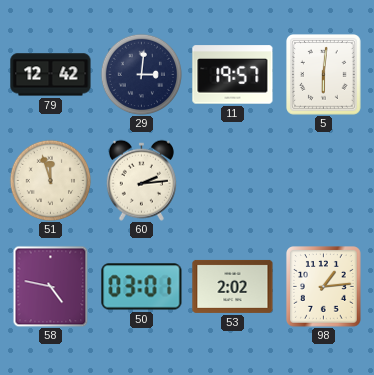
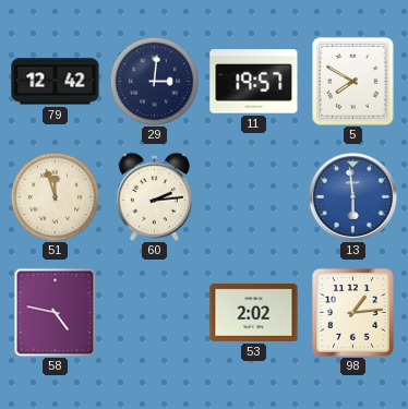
5: 6:01 -> 7:50 (353, 82)
13: none -> 5:59 (352, 196)
50: 03:01 -> none (142, 287)
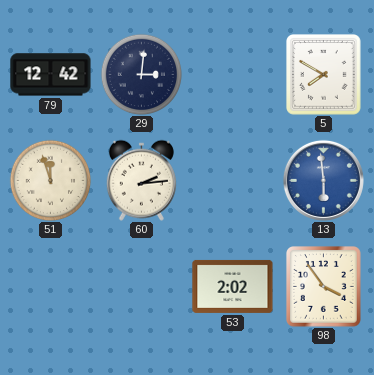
11: 19:57 -> none (254, 82)
58: 4:47 -> none (56, 312)
98: 1:14 -> 3:54 (324, 287)
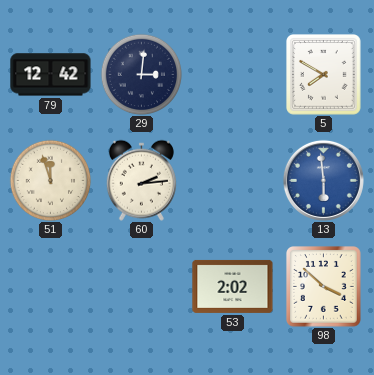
98: 3:54 -> 3:52 (324, 287)
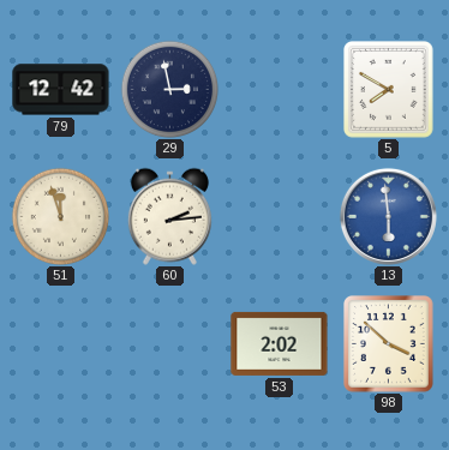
29: 3:01 -> 2:58 (169, 89)
